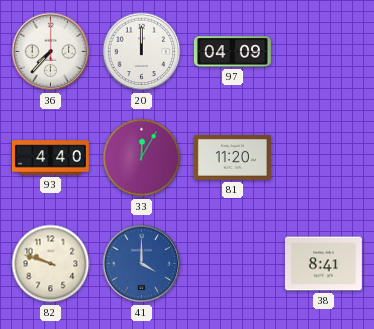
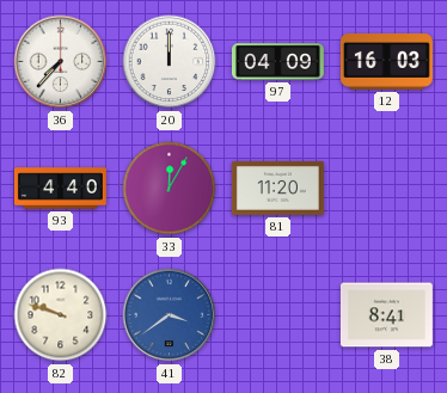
12: none -> 16:03 (386, 62)
41: 4:00 -> 3:39 (170, 315)
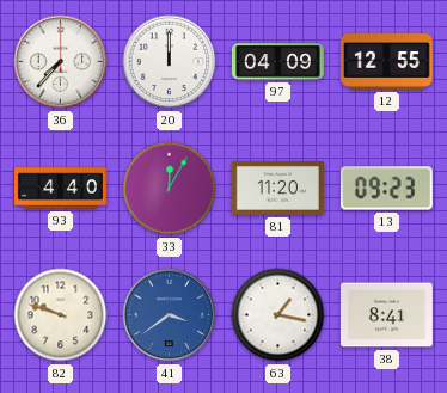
12: 16:03 -> 12:55 (386, 62)
13: none -> 09:23 (386, 189)
63: none -> 1:17 (278, 315)
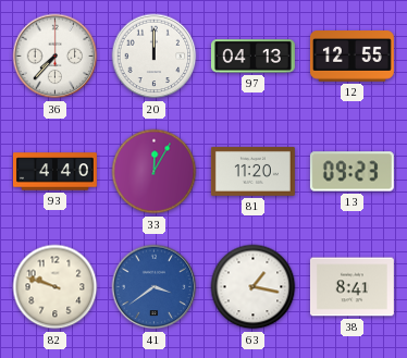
97: 04:09 -> 04:13 (252, 57)
